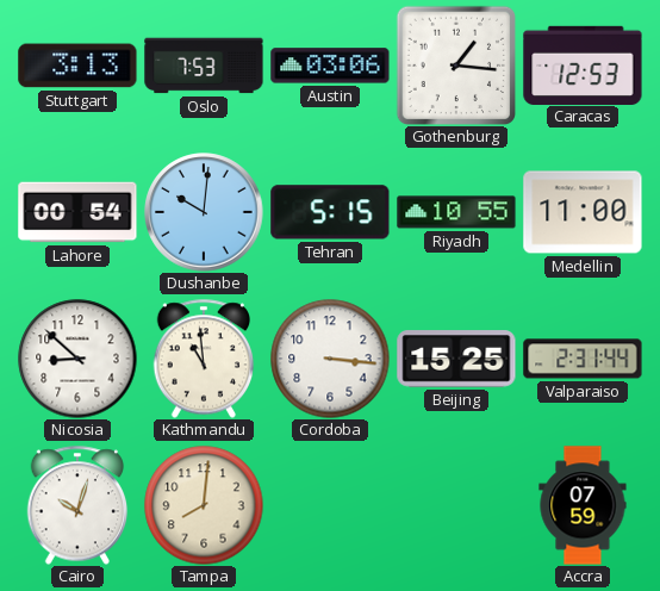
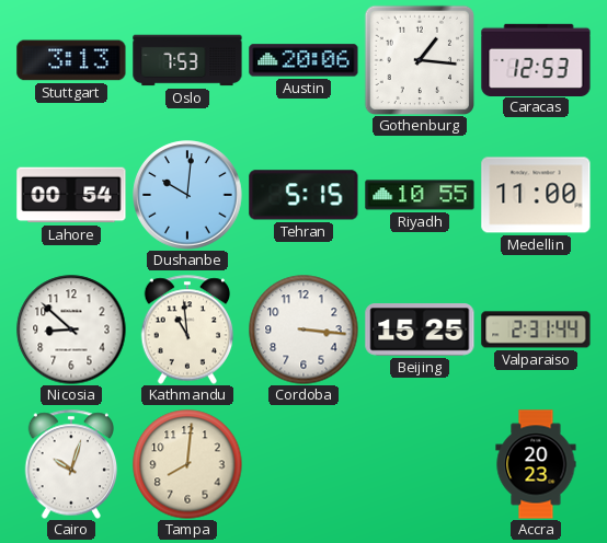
Austin: 03:06 -> 20:06 (303, 60)
Accra: 07:59 -> 20:23 (536, 464)
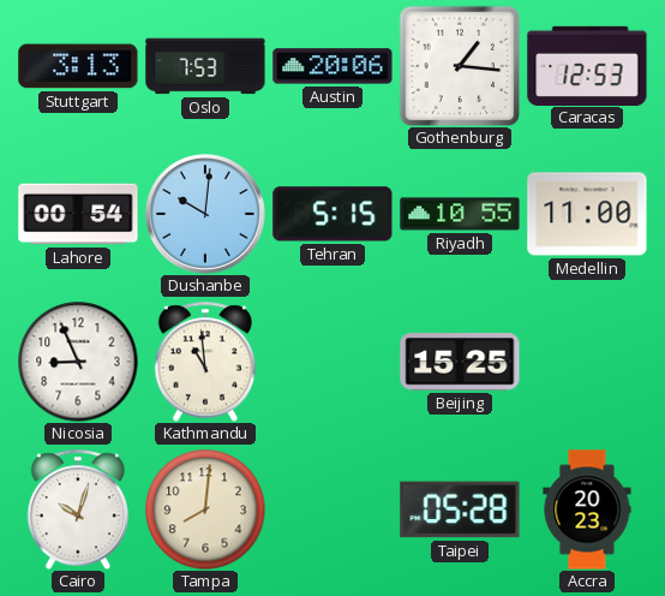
Nicosia: 8:52 -> 8:56 (78, 362)
Cordoba: 3:16 -> none (303, 330)
Valparaiso: 2:31 -> none (536, 330)
Taipei: none -> 05:28 (460, 509)
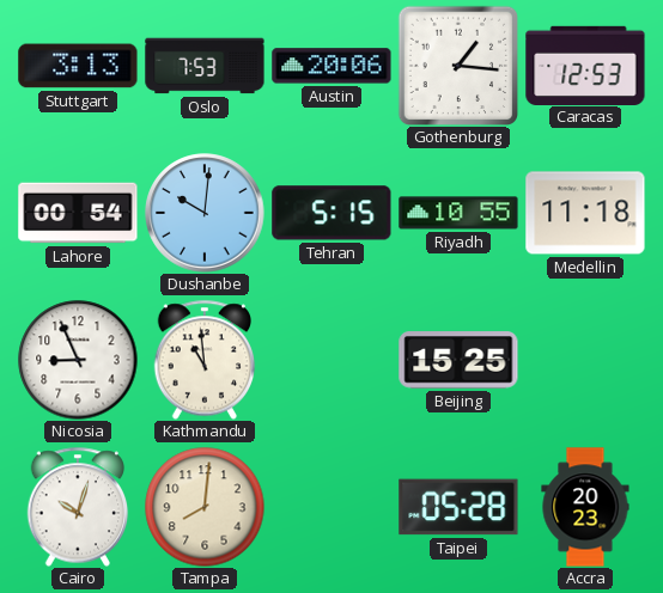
Medellin: 11:00 -> 11:18 (585, 213)
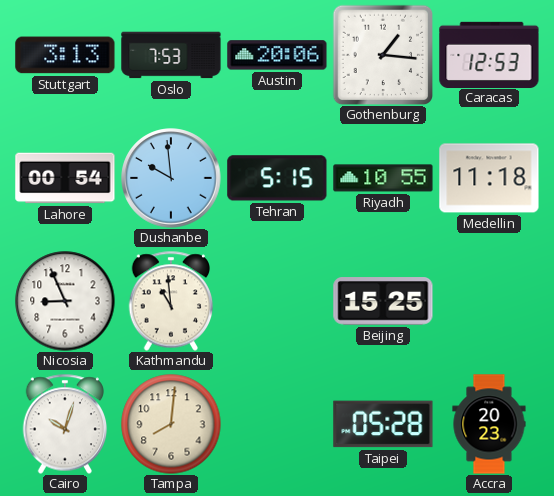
Dushanbe: 10:01 -> 9:59 (171, 178)
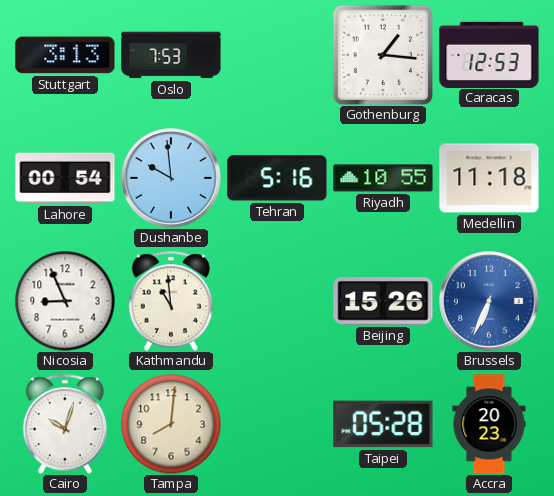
Austin: 20:06 -> none (277, 55)
Tehran: 5:15 -> 5:16 (277, 178)
Beijing: 15:25 -> 15:26 (383, 301)
Brussels: none -> 6:34 (489, 301)
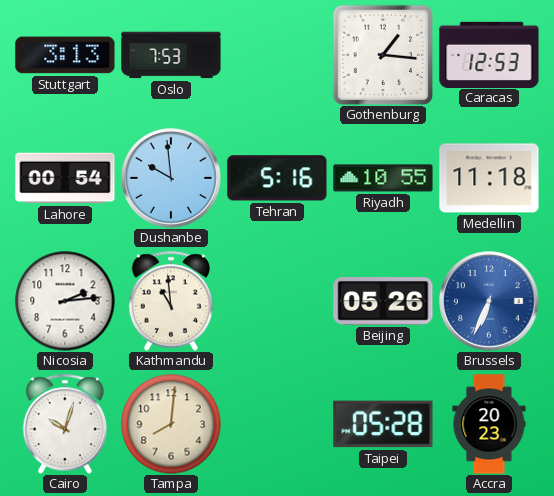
Nicosia: 8:56 -> 2:14 (65, 301)
Beijing: 15:26 -> 05:26 (383, 301)
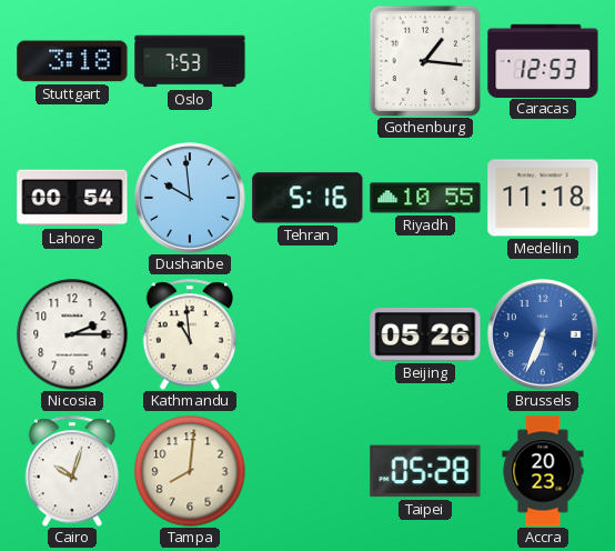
Stuttgart: 3:13 -> 3:18 (72, 61)
Nicosia: 2:14 -> 2:15 (72, 334)
